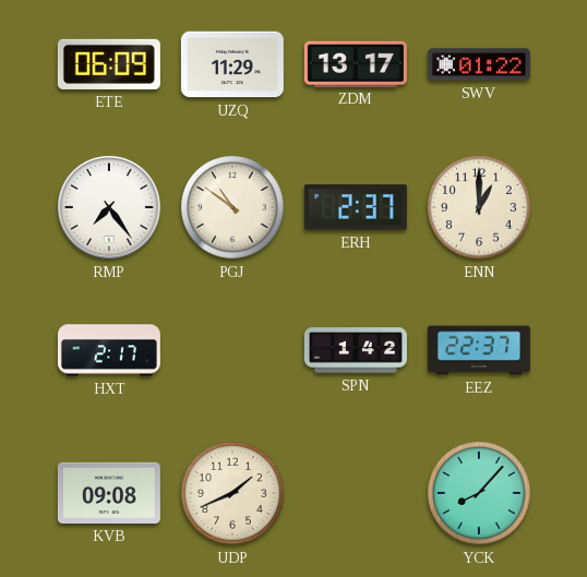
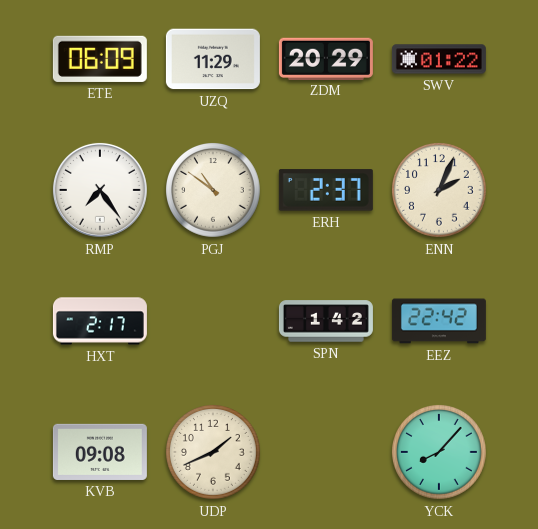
ZDM: 13:17 -> 20:29 (326, 58)
ENN: 1:00 -> 2:04 (440, 191)
EEZ: 22:37 -> 22:42 (439, 321)
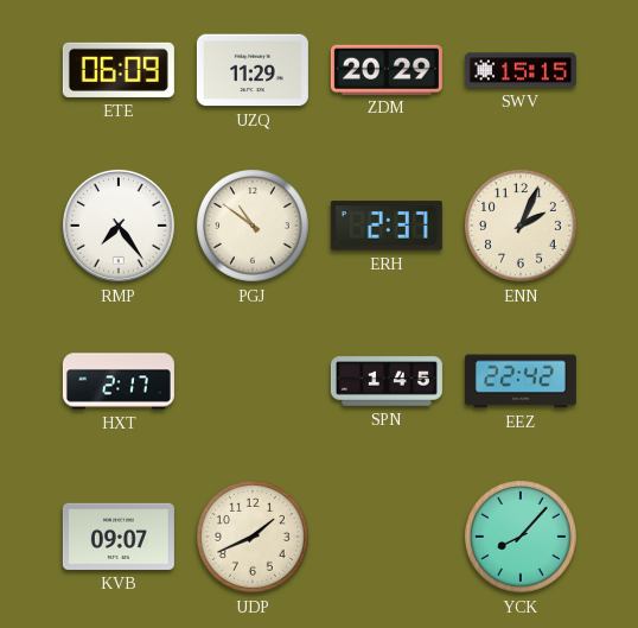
SWV: 01:22 -> 15:15 (521, 70)
SPN: 1:42 -> 1:45 (387, 381)
KVB: 09:08 -> 09:07 (119, 537)
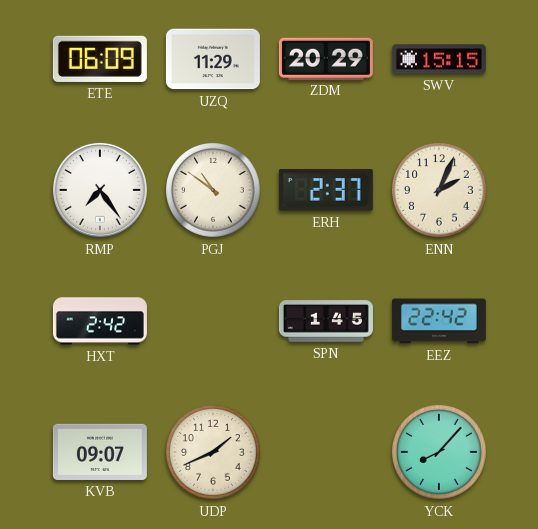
HXT: 2:17 -> 2:42 (100, 321)
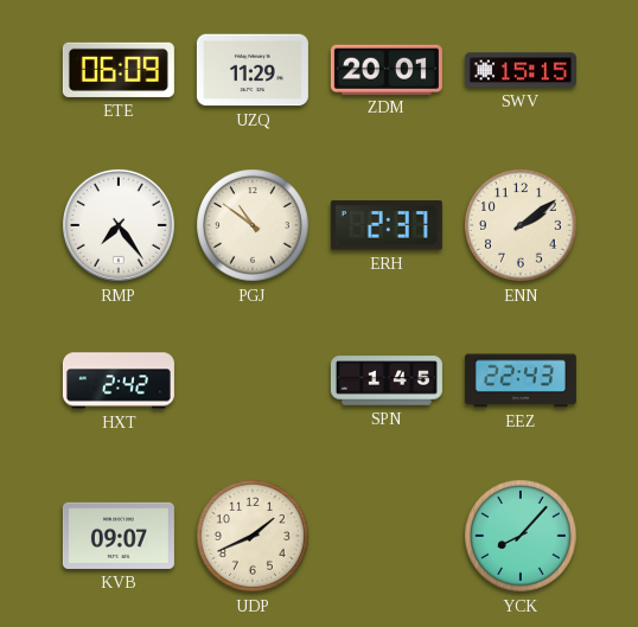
ZDM: 20:29 -> 20:01 (387, 69)
ENN: 2:04 -> 2:09 (522, 226)
EEZ: 22:42 -> 22:43 (521, 380)
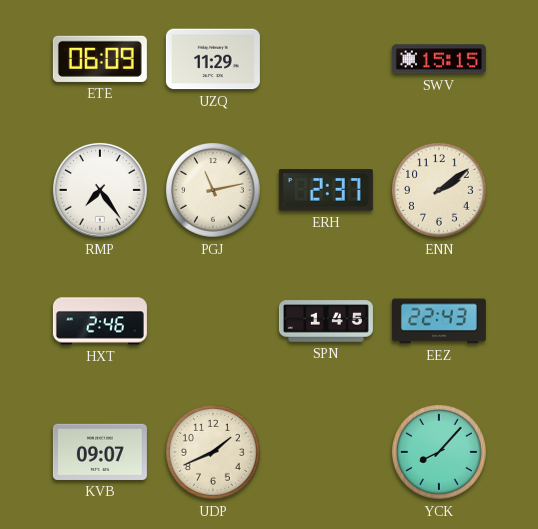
ZDM: 20:01 -> none (387, 69)
PGJ: 10:51 -> 11:13 (214, 191)
HXT: 2:42 -> 2:46 (100, 321)
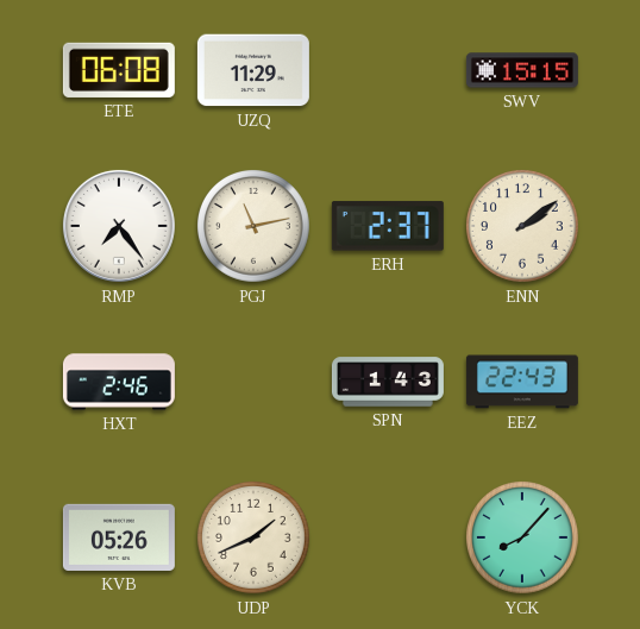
ETE: 06:09 -> 06:08 (119, 70)
SPN: 1:45 -> 1:43 (388, 382)
KVB: 09:07 -> 05:26 (119, 537)
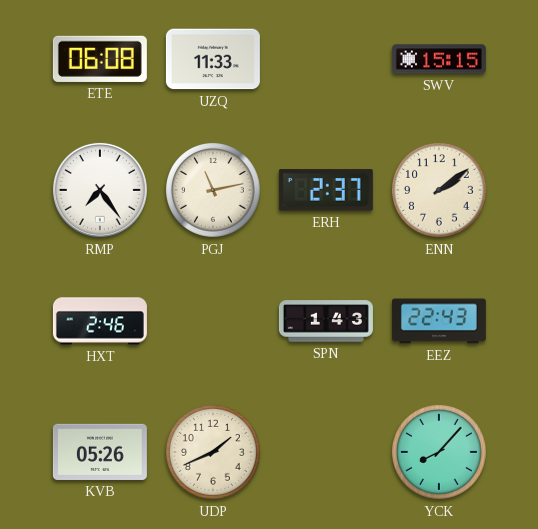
UZQ: 11:29 -> 11:33 (213, 59)
